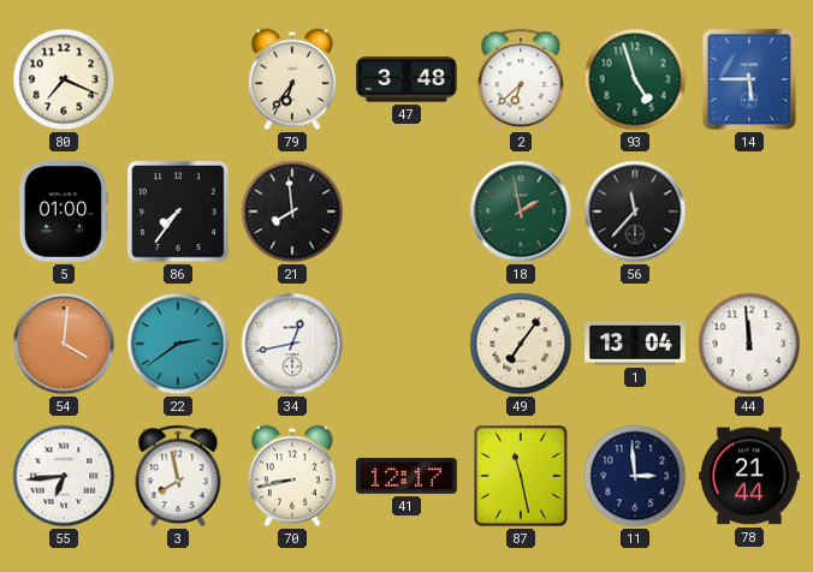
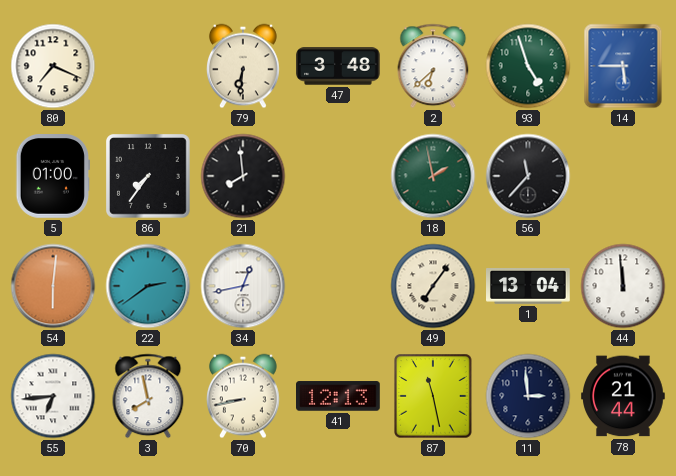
79: 6:36 -> 6:31 (244, 66)
54: 4:01 -> 6:01 (53, 286)
41: 12:17 -> 12:13 (339, 396)
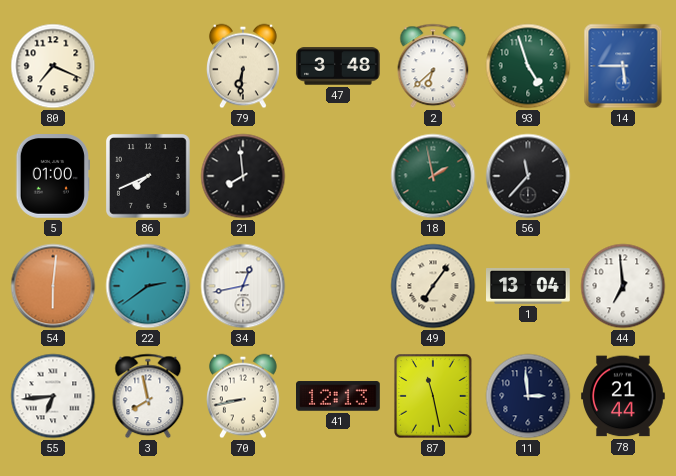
86: 7:36 -> 7:41 (149, 177)
44: 11:59 -> 6:59 (623, 286)
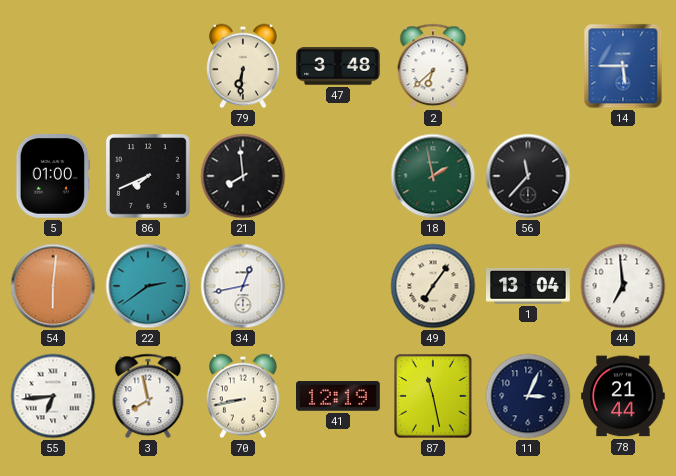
80: 7:19 -> none (53, 66)
93: 4:57 -> none (528, 66)
41: 12:13 -> 12:19 (339, 396)
11: 2:59 -> 3:04 (528, 396)
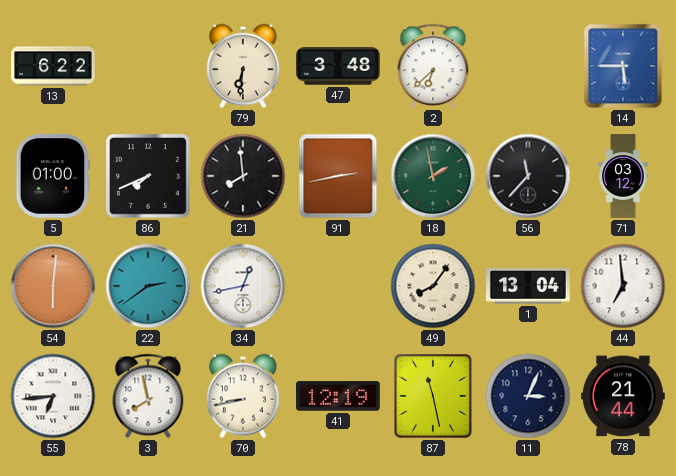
13: none -> 6:22 (53, 66)
91: none -> 2:43 (338, 176)
71: none -> 03:12 (623, 176)
49: 7:06 -> 8:06 (433, 286)
